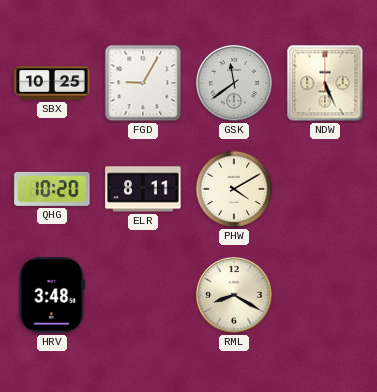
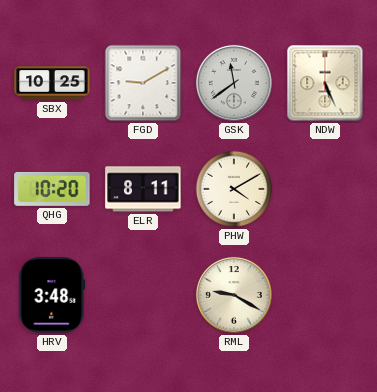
FGD: 9:05 -> 9:10 (143, 83)
RML: 8:20 -> 9:20 (234, 295)
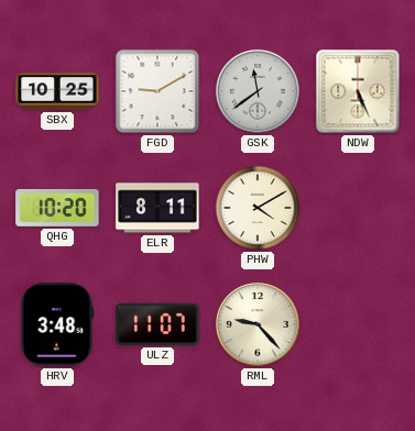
ULZ: none -> 11:07 (157, 324)
RML: 9:20 -> 9:23 (258, 324)
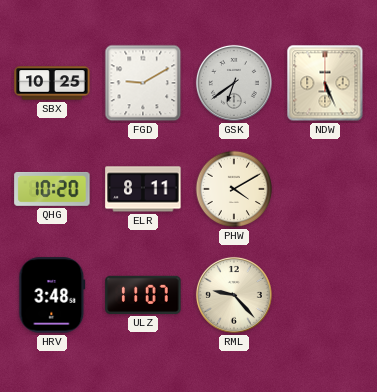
GSK: 11:39 -> 6:39 (234, 83)
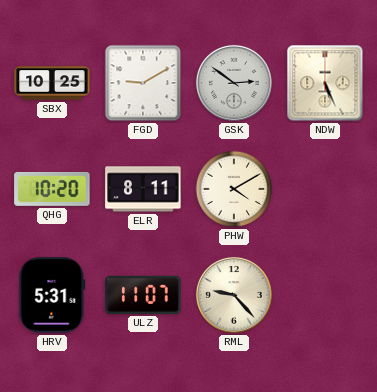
GSK: 6:39 -> 2:51 (234, 83)
HRV: 3:48 -> 5:31 (52, 295)
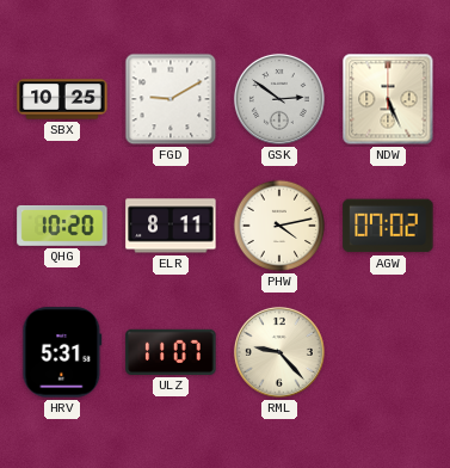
PHW: 4:10 -> 4:13 (279, 226)
AGW: none -> 07:02 (388, 226)
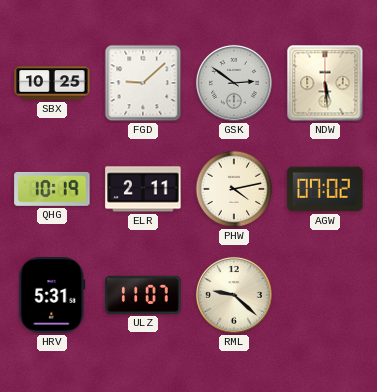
FGD: 9:10 -> 9:08 (143, 83)
NDW: 5:26 -> 5:29 (325, 83)
QHG: 10:20 -> 10:19 (52, 189)
ELR: 8:11 -> 2:11 (143, 189)
RML: 9:23 -> 9:22 (234, 295)
